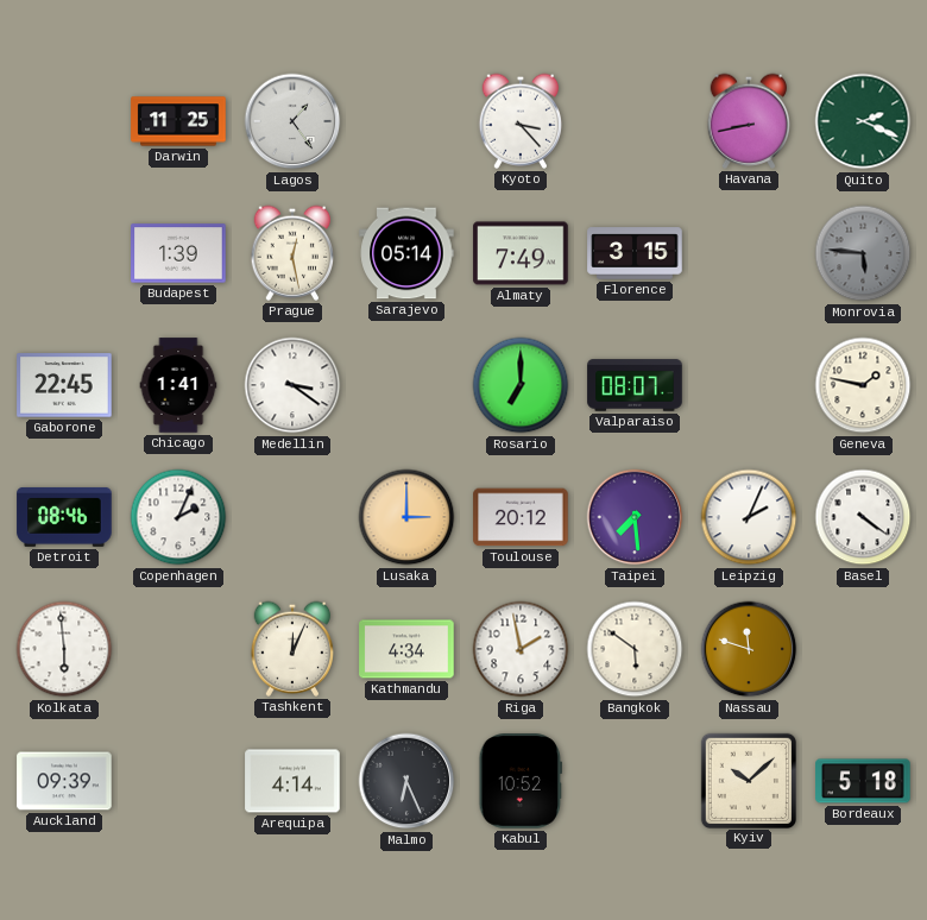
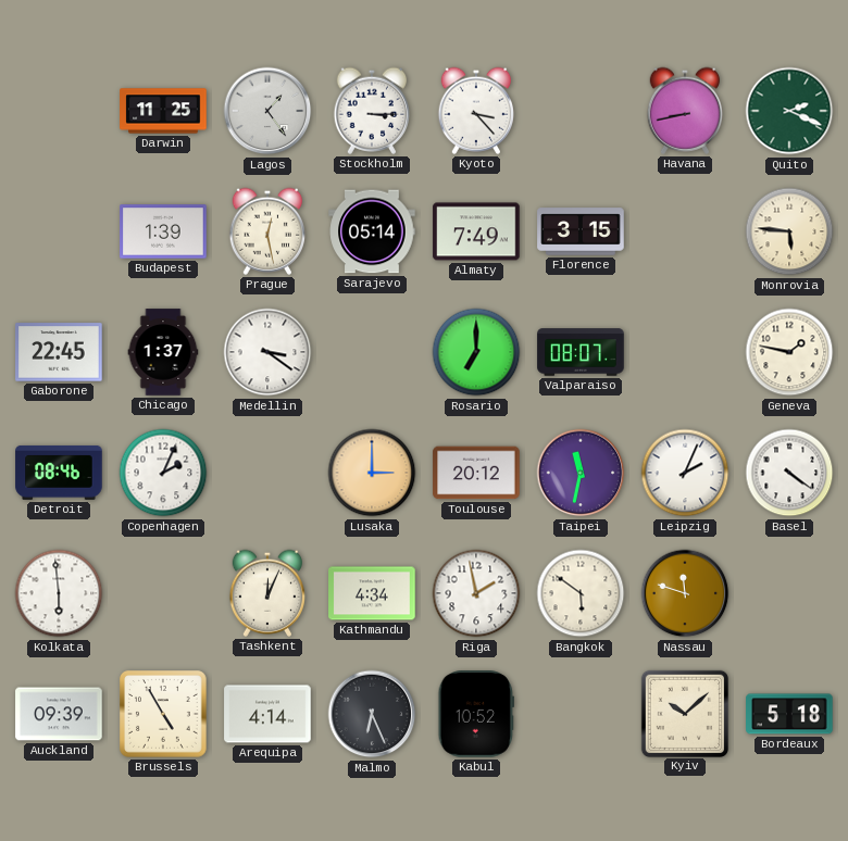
Stockholm: none -> 3:15 (372, 111)
Monrovia dial: grey -> cream (789, 231)
Chicago: 1:41 -> 1:37 (163, 352)
Taipei: 7:29 -> 11:32 (581, 473)
Brussels: none -> 4:55 (164, 715)
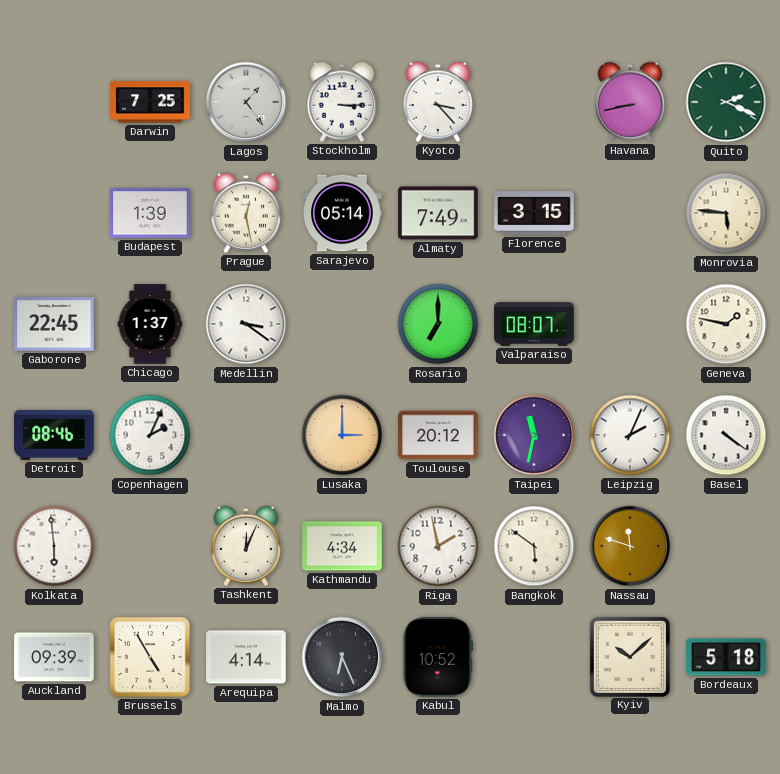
Darwin: 11:25 -> 7:25 (150, 102)
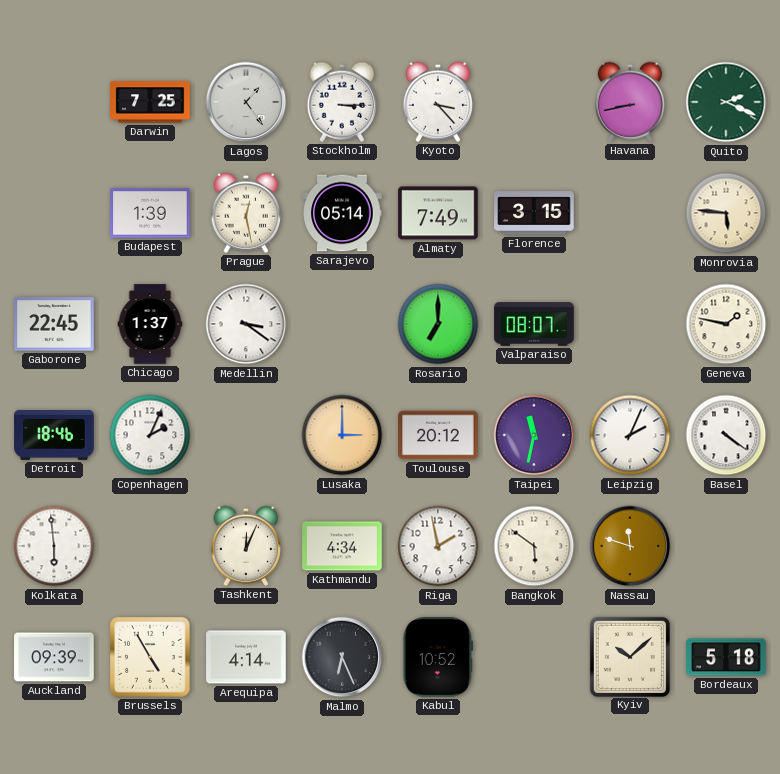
Detroit: 08:46 -> 18:46 (54, 435)
